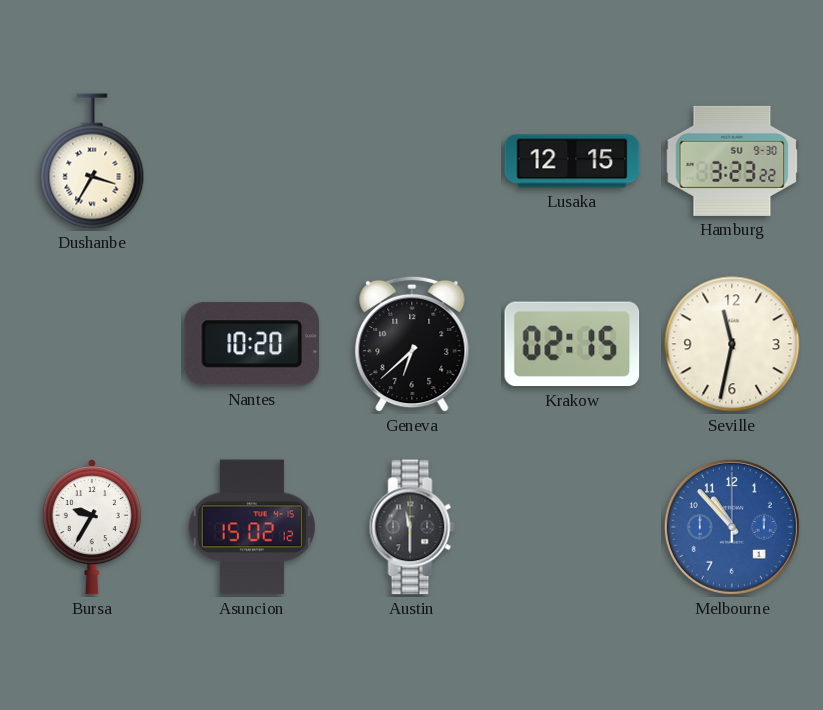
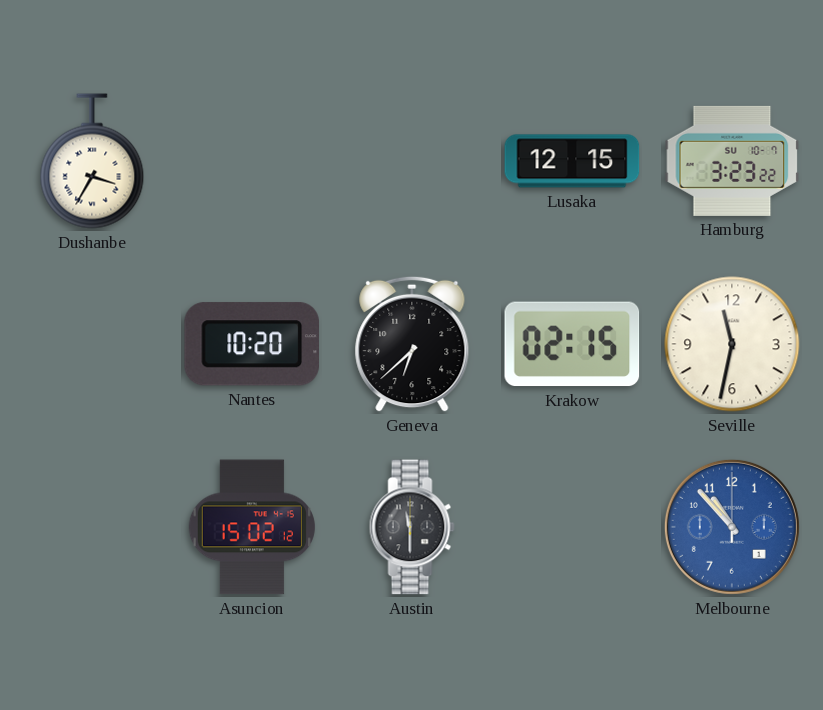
Hamburg date: SU 9-30 -> SU 10-7 (732, 161)
Bursa: 9:35 -> none (92, 527)
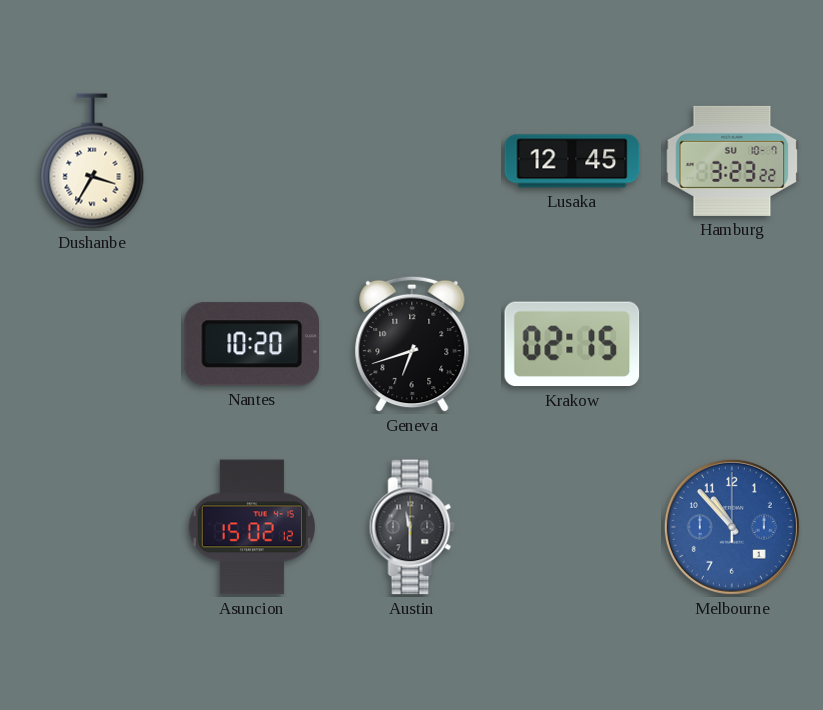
Lusaka: 12:15 -> 12:45 (572, 161)
Geneva: 6:38 -> 6:42 (412, 344)
Seville: 11:32 -> none (732, 344)
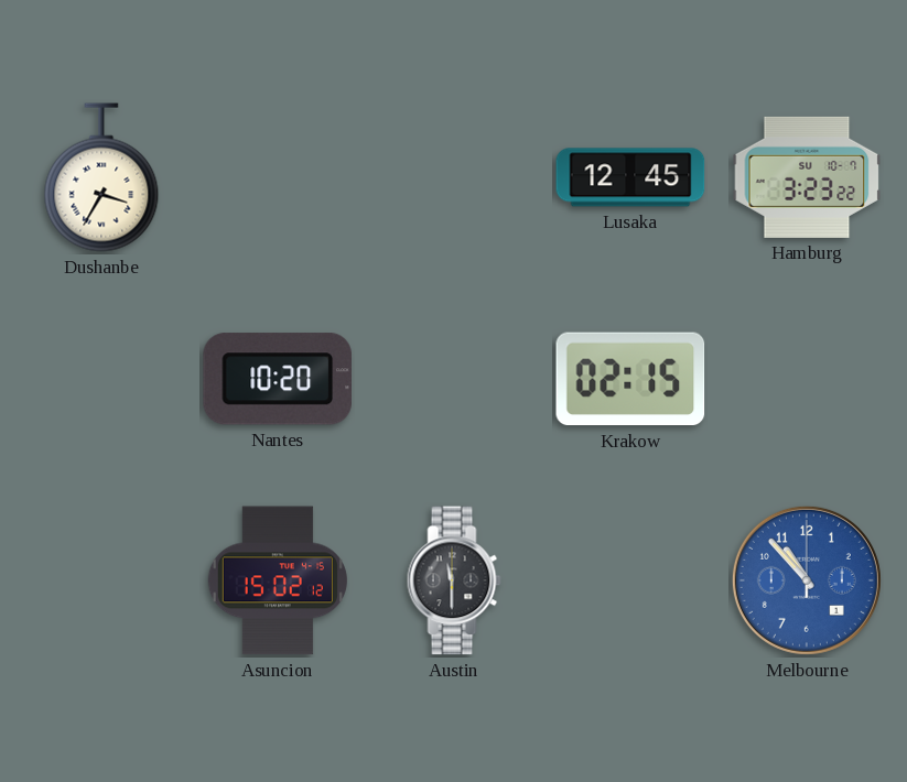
Geneva: 6:42 -> none (412, 344)
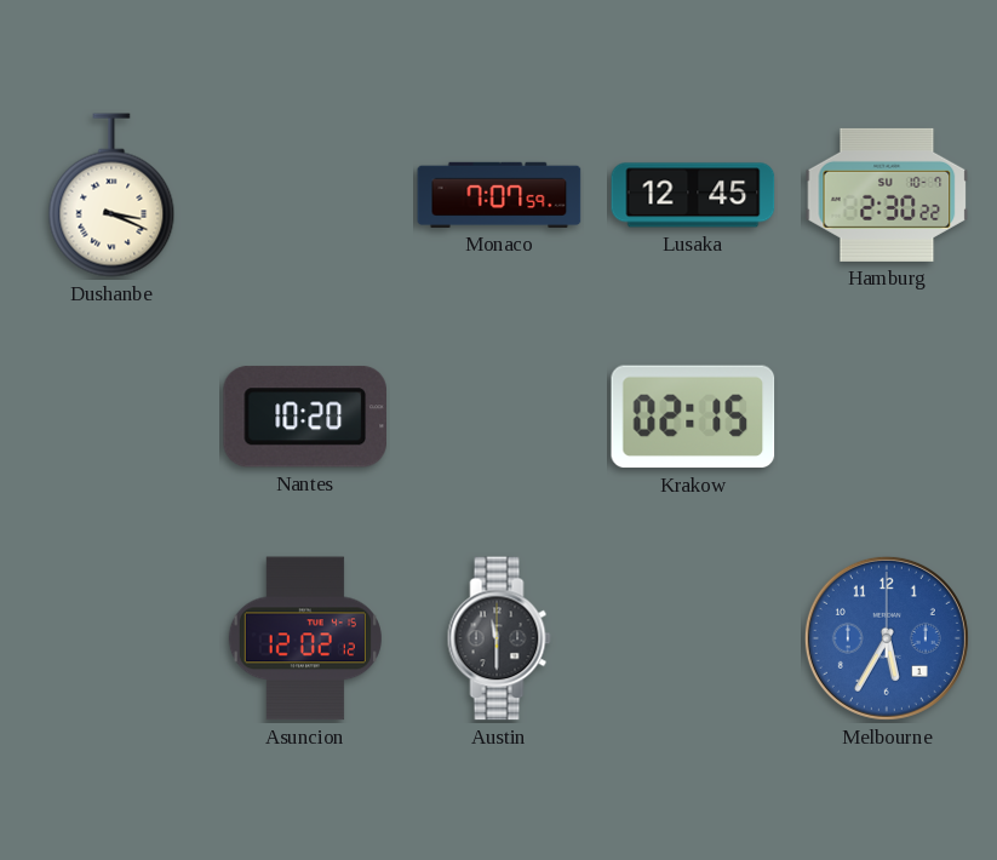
Dushanbe: 3:35 -> 3:19 (111, 195)
Monaco: none -> 7:07 (499, 195)
Hamburg: 3:23 -> 2:30 (887, 195)
Asuncion: 15:02 -> 12:02 (305, 638)
Melbourne: 10:53 -> 5:35 (887, 638)
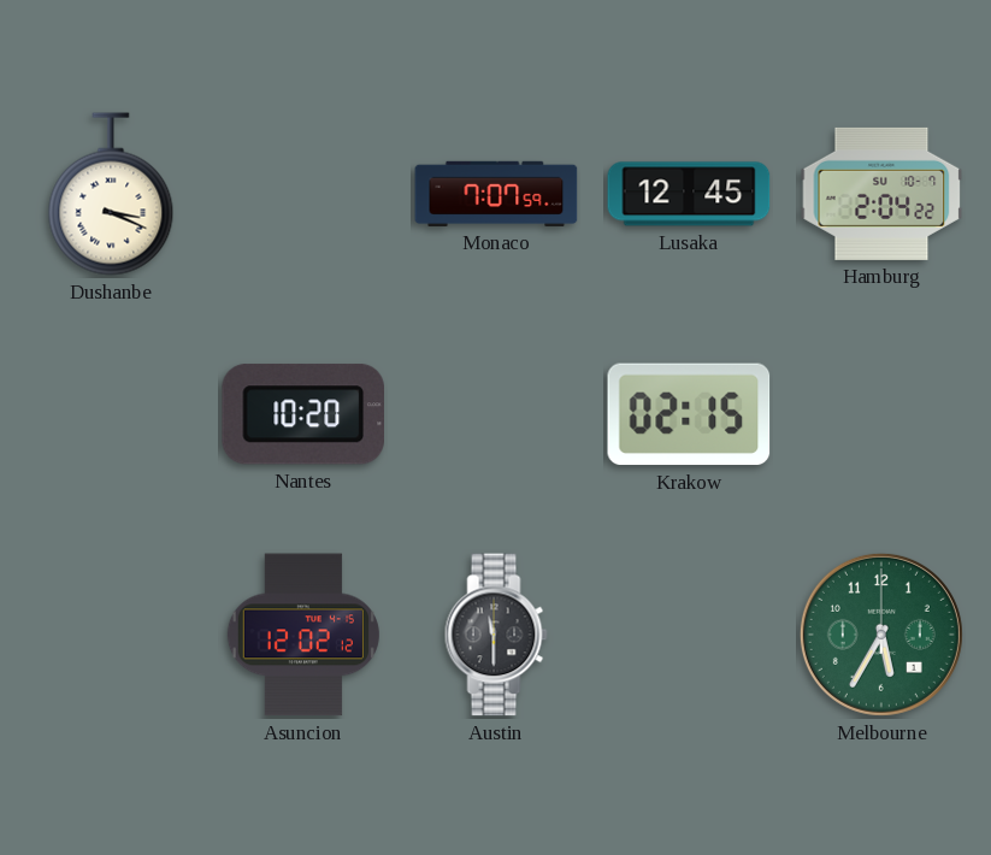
Hamburg: 2:30 -> 2:04 (881, 194)
Melbourne dial: blue -> green (881, 635)
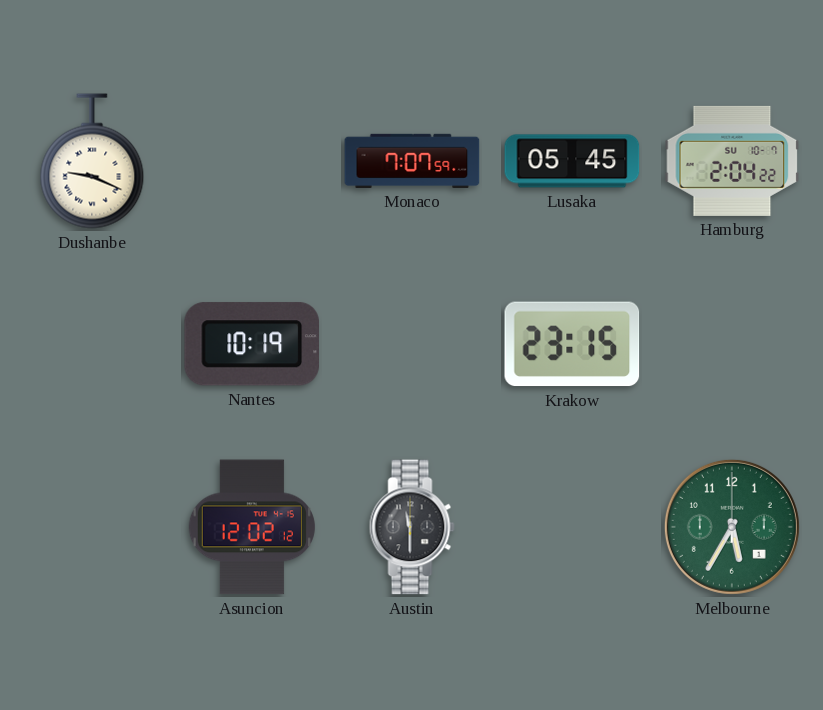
Dushanbe: 3:19 -> 9:19 (92, 161)
Lusaka: 12:45 -> 05:45 (572, 161)
Nantes: 10:20 -> 10:19 (251, 344)
Krakow: 02:15 -> 23:15 (572, 344)
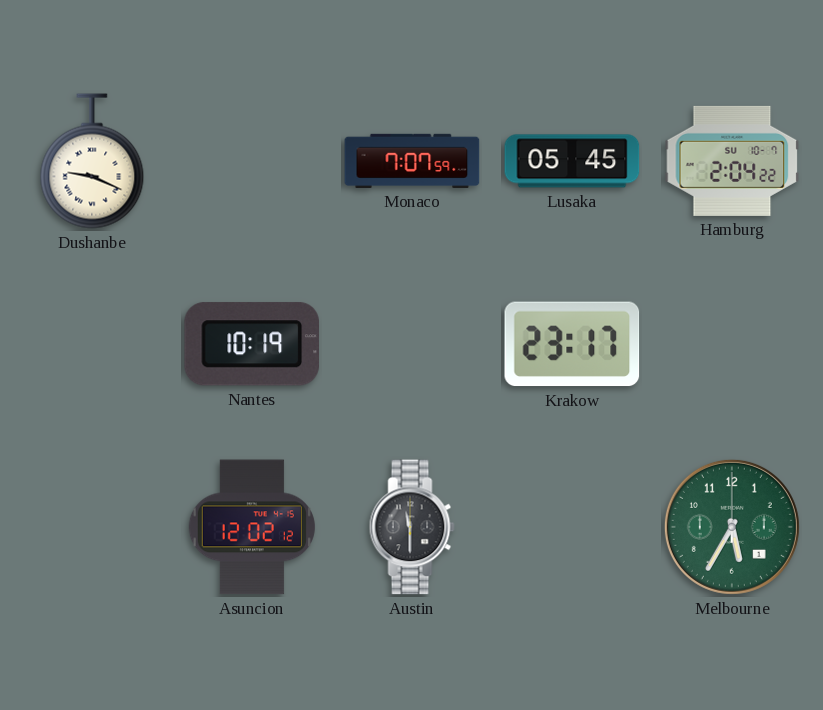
Krakow: 23:15 -> 23:17 (572, 344)
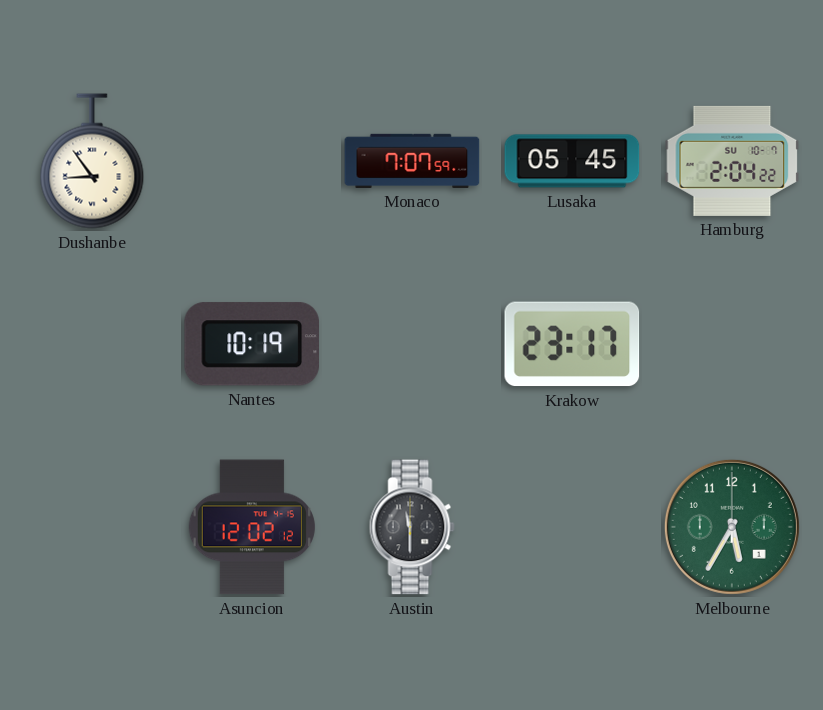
Dushanbe: 9:19 -> 8:54 (92, 161)
